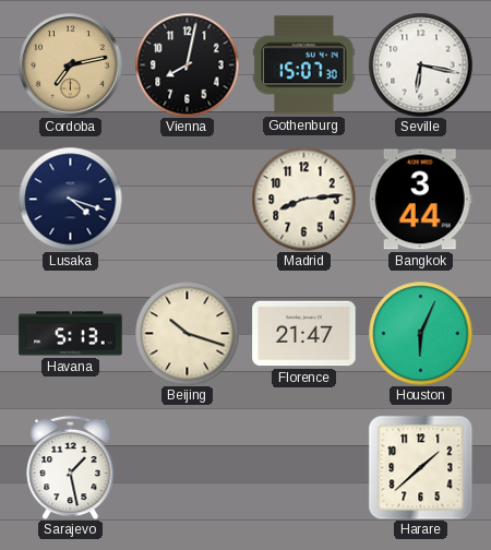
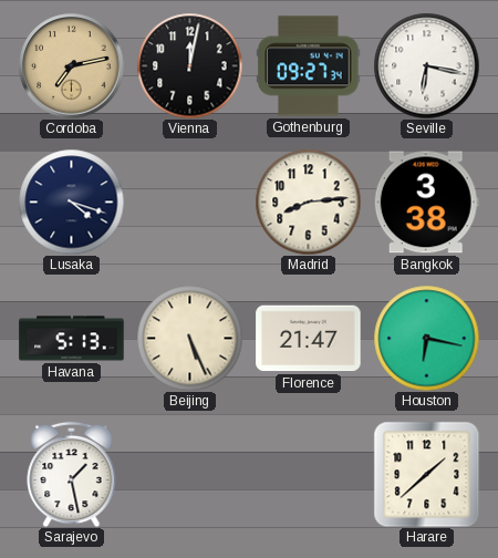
Vienna: 8:02 -> 12:02 (189, 65)
Gothenburg: 15:07 -> 09:27 (309, 66)
Bangkok: 3:44 -> 3:38 (426, 203)
Beijing: 10:18 -> 5:26 (189, 338)
Houston: 6:04 -> 6:17 (426, 338)
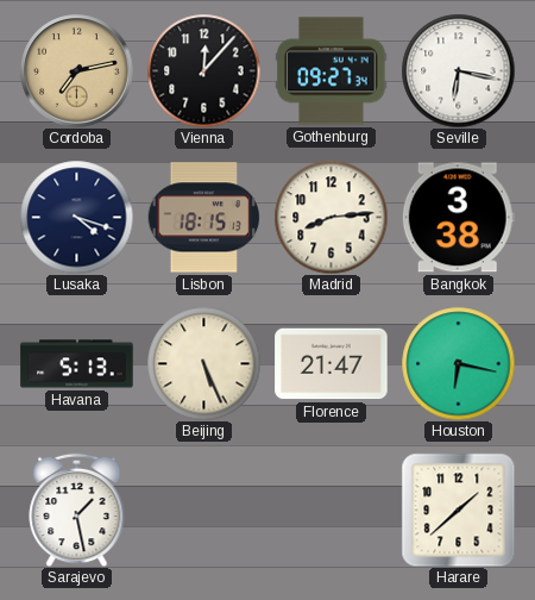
Vienna: 12:02 -> 12:07 (203, 70)
Lisbon: none -> 18:15 (203, 218)
